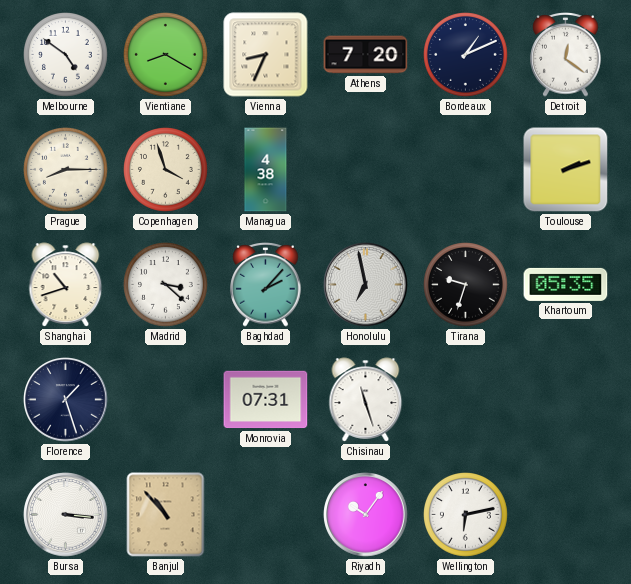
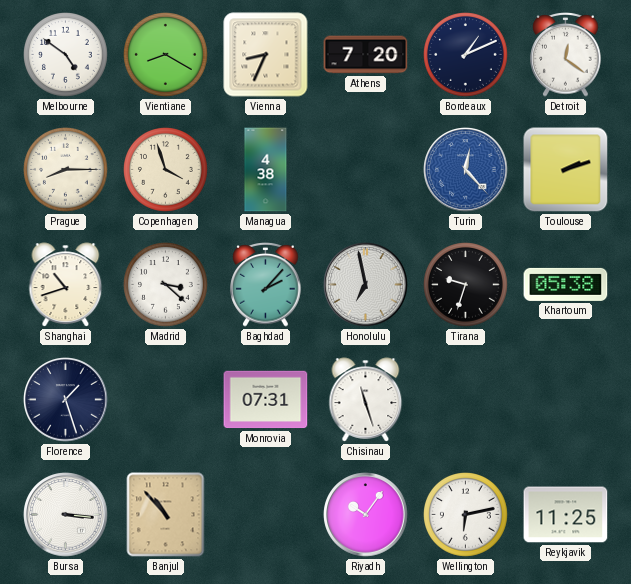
Turin: none -> 12:23 (466, 170)
Khartoum: 05:35 -> 05:38 (566, 284)
Reykjavik: none -> 11:25 (566, 515)
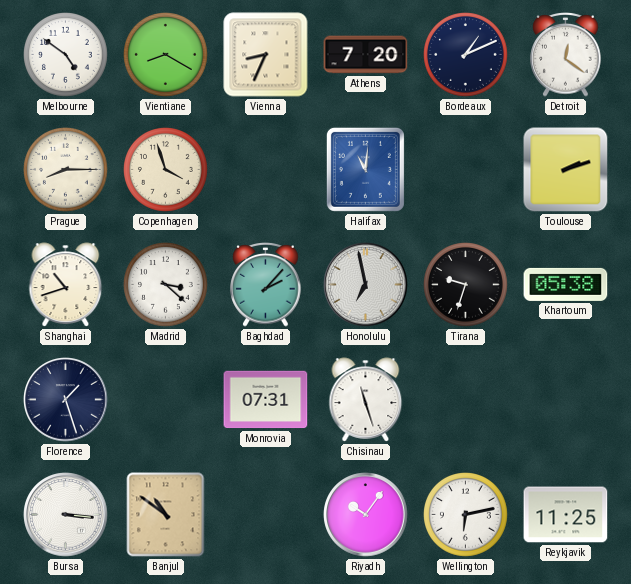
Managua: 4:38 -> none (266, 170)
Halifax: none -> 11:01 (365, 169)
Turin: 12:23 -> none (466, 170)
Banjul: 10:53 -> 10:51 (166, 515)
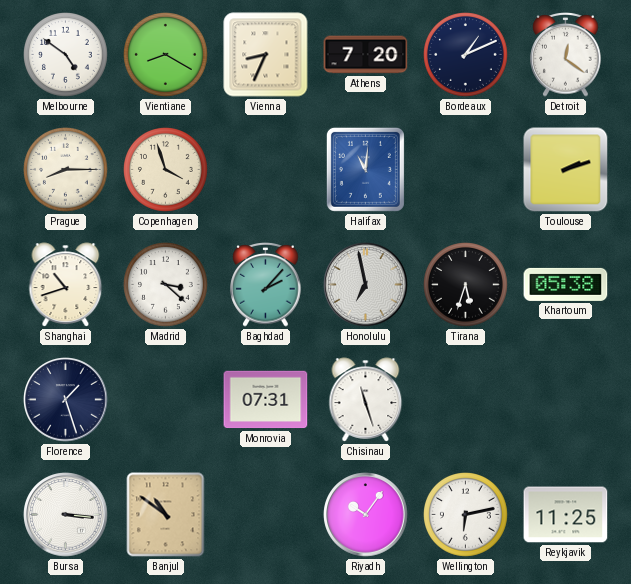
Tirana: 9:33 -> 5:33 (466, 285)
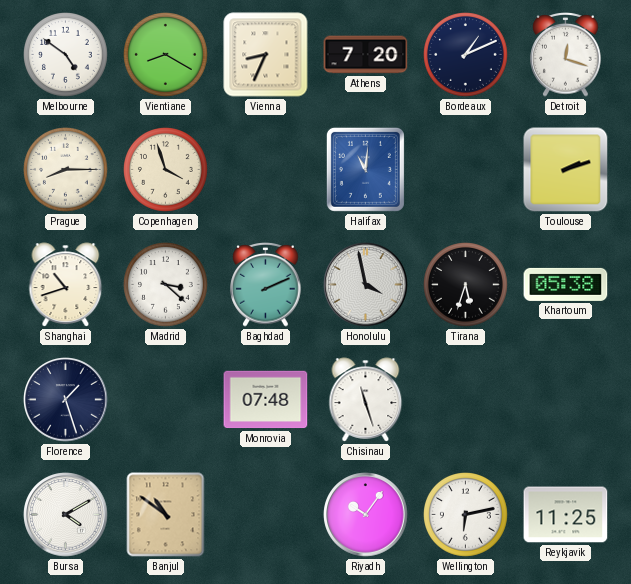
Detroit: 12:21 -> 12:18 (566, 55)
Baghdad: 2:07 -> 2:11 (266, 285)
Honolulu: 6:58 -> 3:58 (366, 285)
Monrovia: 07:31 -> 07:48 (266, 400)
Bursa: 3:16 -> 4:10 (66, 515)
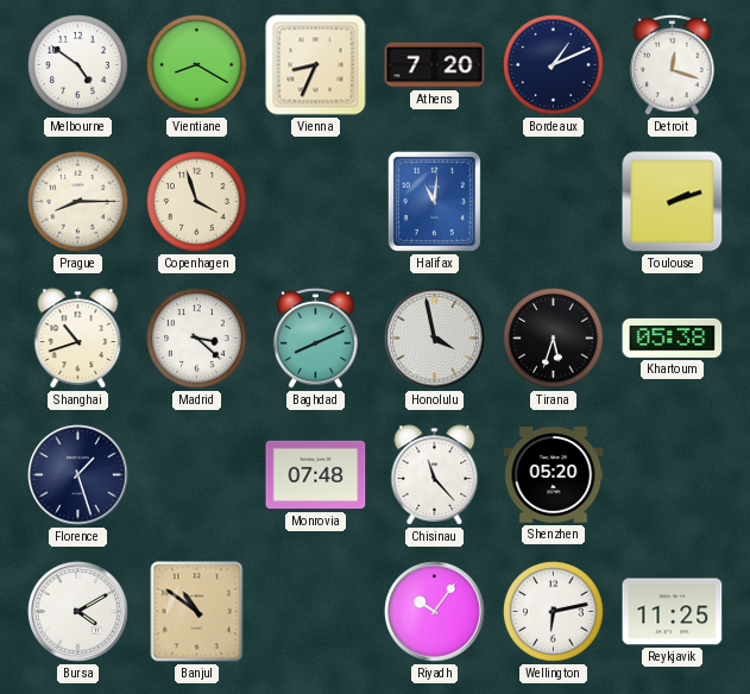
Baghdad: 2:11 -> 8:11 (316, 339)
Chisinau: 11:27 -> 11:23 (435, 475)
Shenzhen: none -> 05:20 (554, 475)
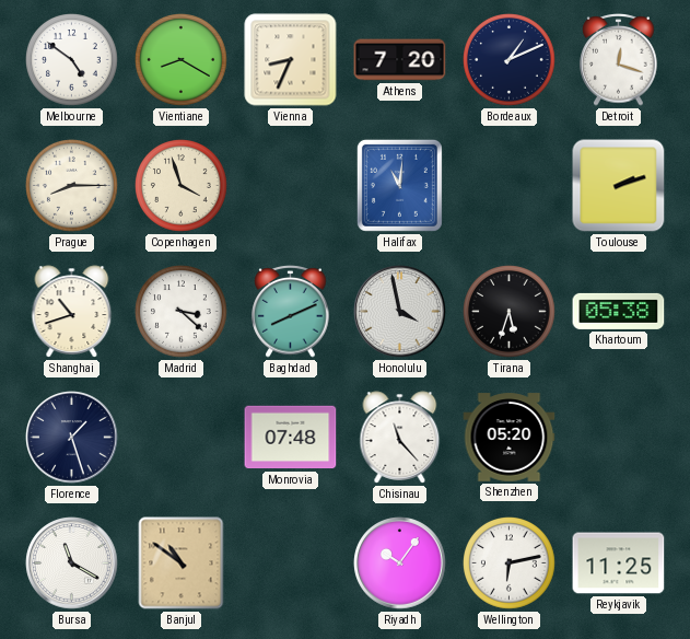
Bursa: 4:10 -> 11:20 (72, 564)
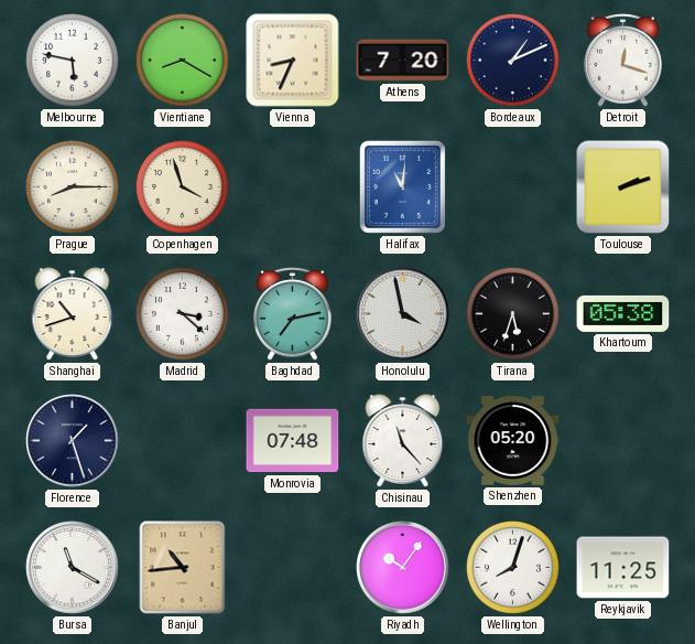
Melbourne: 4:51 -> 5:47 (73, 61)
Baghdad: 8:11 -> 7:13 (293, 314)
Banjul: 10:51 -> 10:44 (183, 568)
Wellington: 6:13 -> 8:03 (513, 568)
